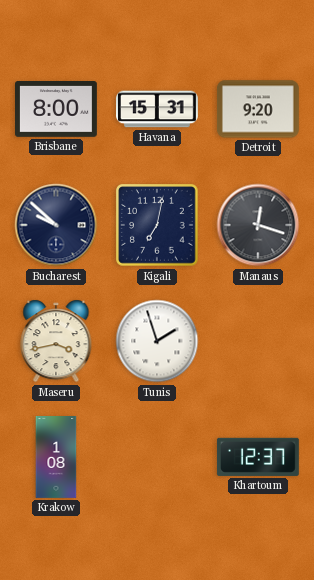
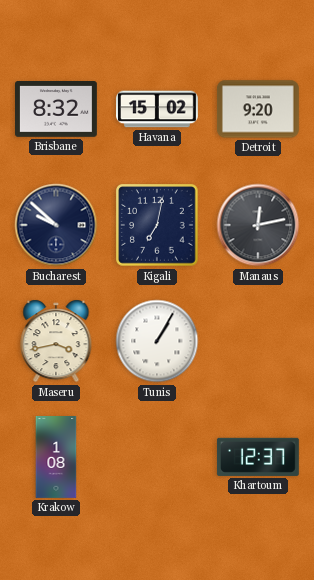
Brisbane: 8:00 -> 8:32 (57, 110)
Havana: 15:31 -> 15:02 (158, 109)
Manaus: 12:18 -> 12:13 (258, 225)
Tunis: 1:57 -> 1:05 (157, 341)
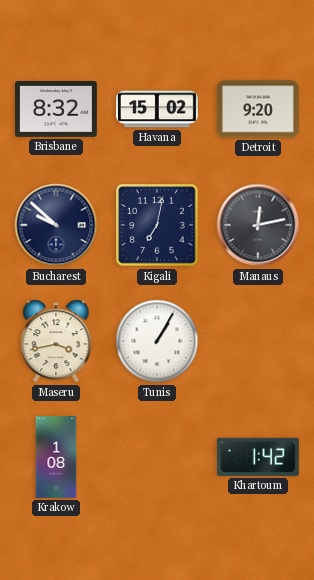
Khartoum: 12:37 -> 1:42 (258, 457)
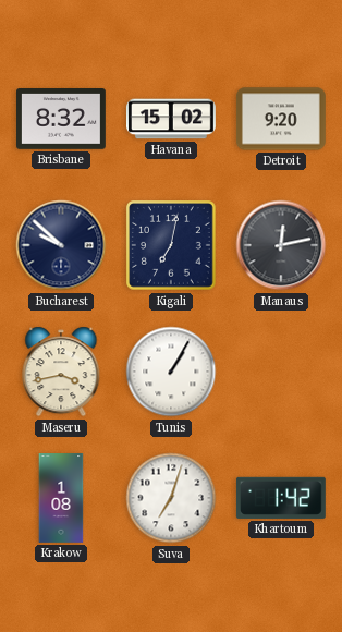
Suva: none -> 7:03 (171, 498)
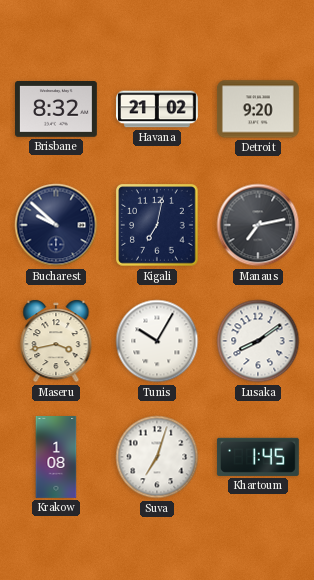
Havana: 15:02 -> 21:02 (158, 109)
Manaus: 12:13 -> 7:13 (258, 225)
Tunis: 1:05 -> 10:05 (157, 341)
Lusaka: none -> 8:09 (258, 341)
Khartoum: 1:42 -> 1:45 (258, 457)
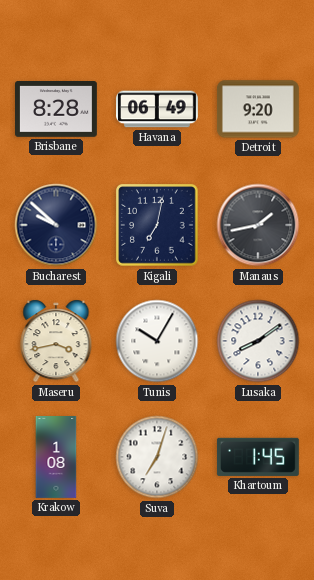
Brisbane: 8:32 -> 8:28 (57, 110)
Havana: 21:02 -> 06:49 (158, 109)
Manaus: 7:13 -> 1:43 (258, 225)
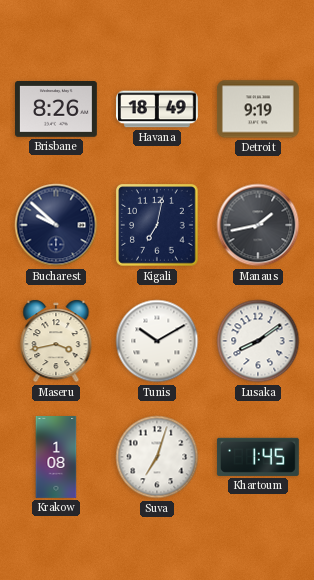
Brisbane: 8:28 -> 8:26 (57, 110)
Havana: 06:49 -> 18:49 (158, 109)
Detroit: 9:20 -> 9:19 (258, 109)
Tunis: 10:05 -> 10:10 (157, 341)
